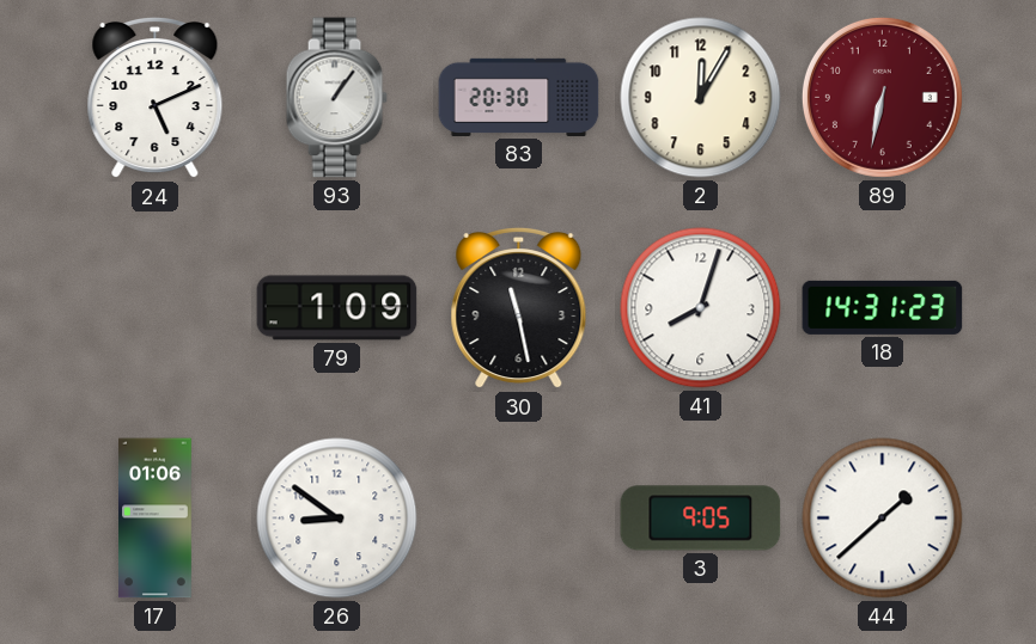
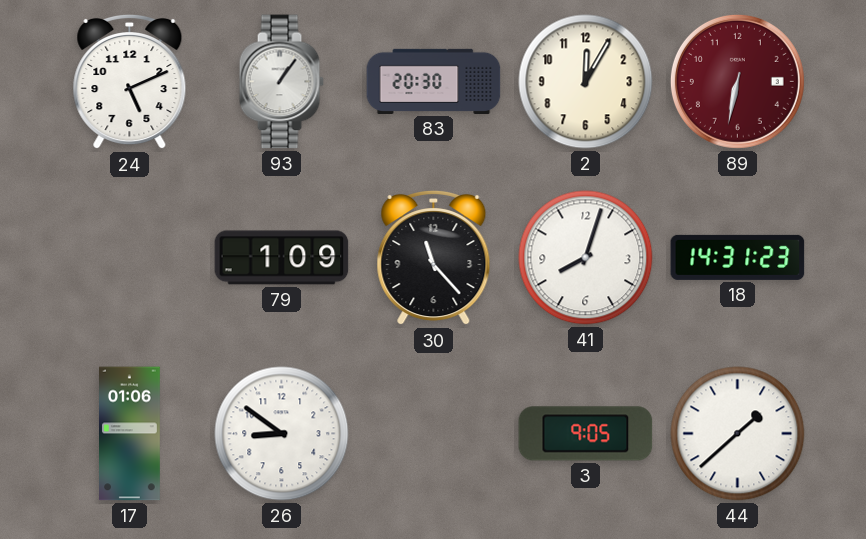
30: 11:28 -> 11:23 (434, 258)
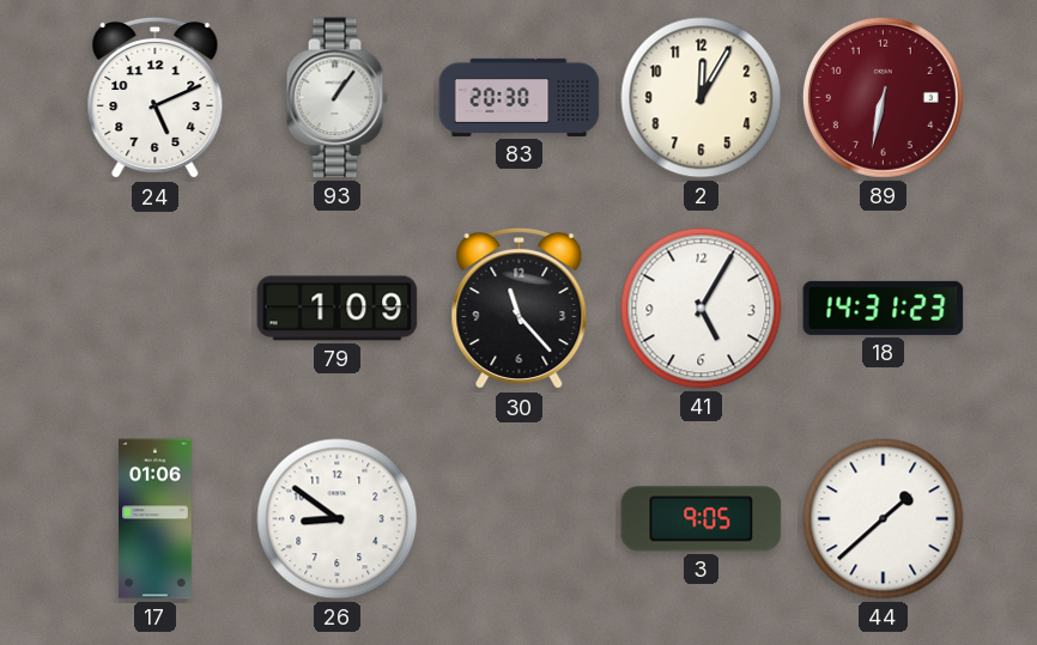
41: 8:03 -> 5:05 (702, 309)
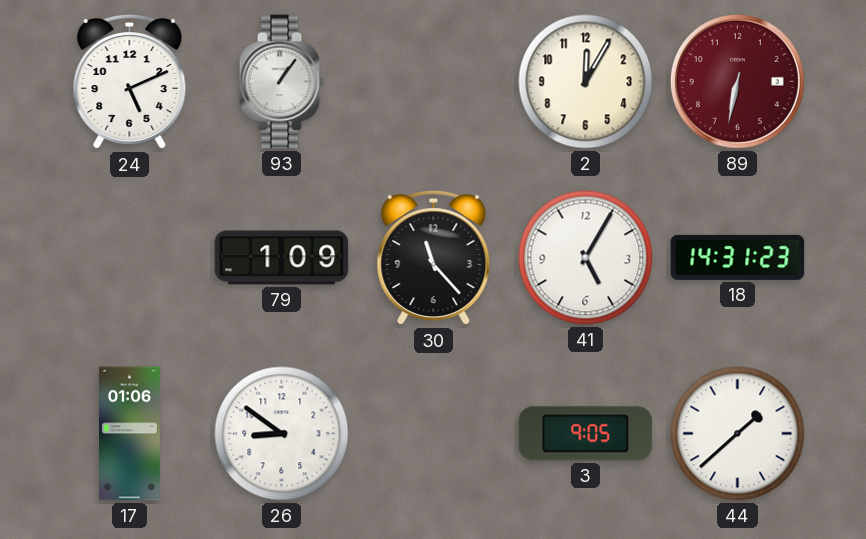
83: 20:30 -> none (520, 97)
